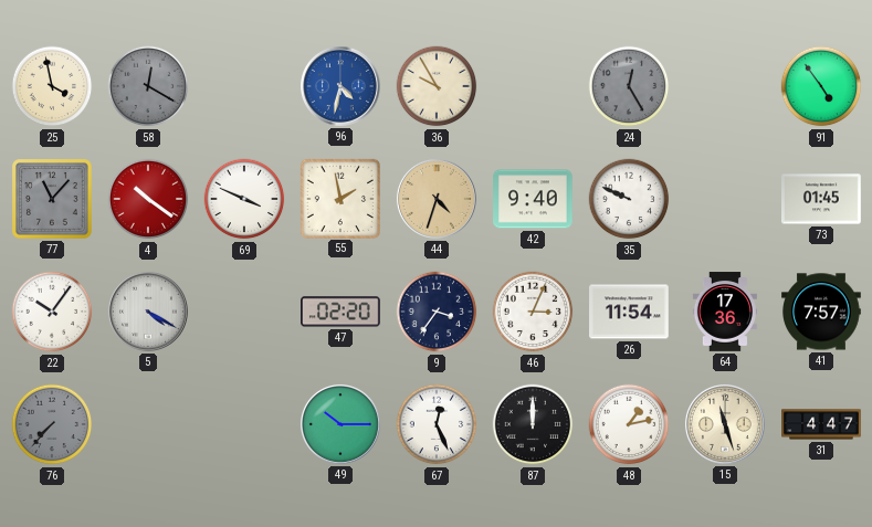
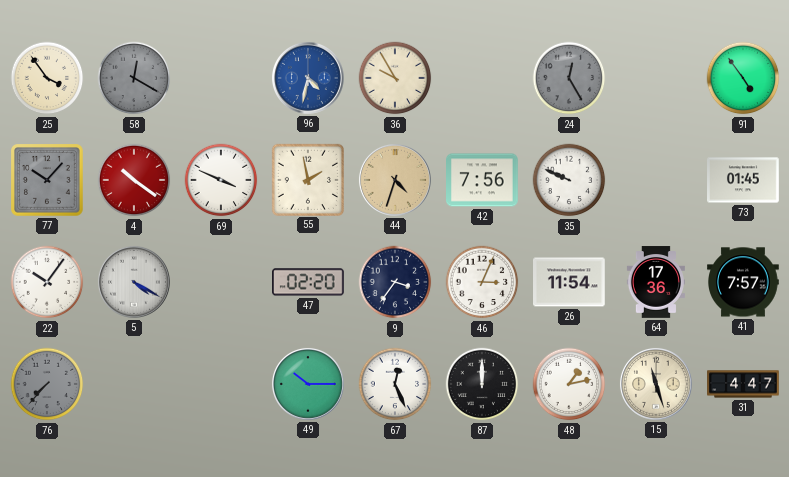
25: 3:58 -> 3:54 (47, 78)
77: 11:07 -> 10:07 (48, 181)
42: 9:40 -> 7:56 (483, 180)
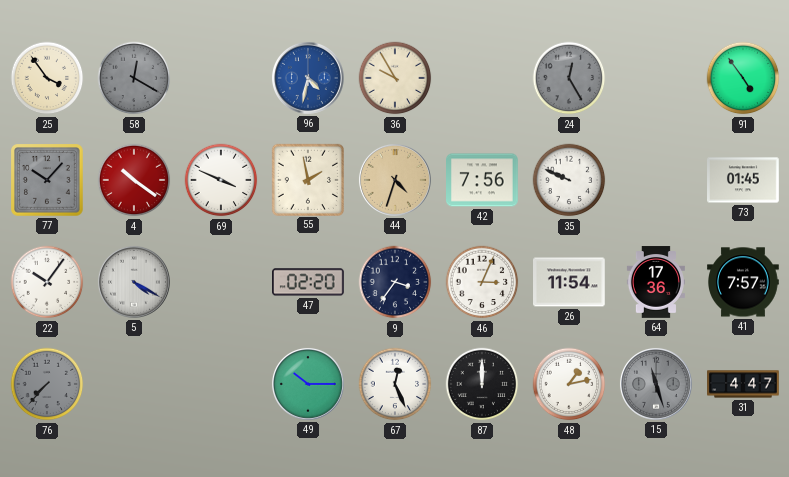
15 dial: cream -> grey (656, 384)
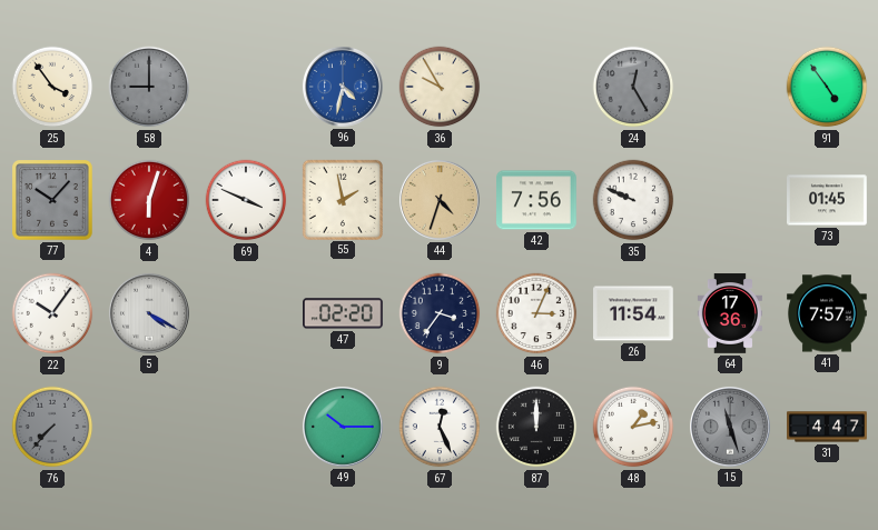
58: 12:20 -> 9:00 (149, 87)
4: 10:21 -> 6:03 (149, 200)
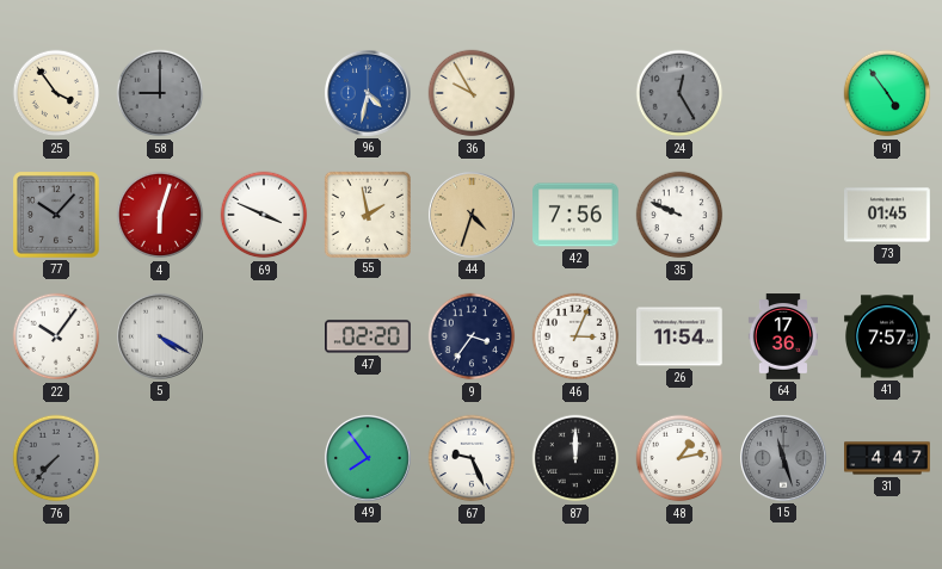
49: 10:15 -> 7:54 (368, 458)
67: 12:26 -> 9:26 (472, 458)
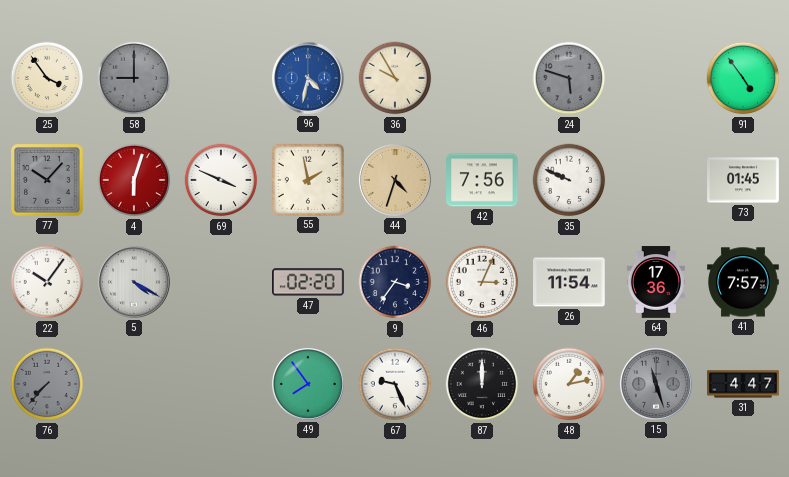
24: 12:25 -> 5:48 (569, 78)
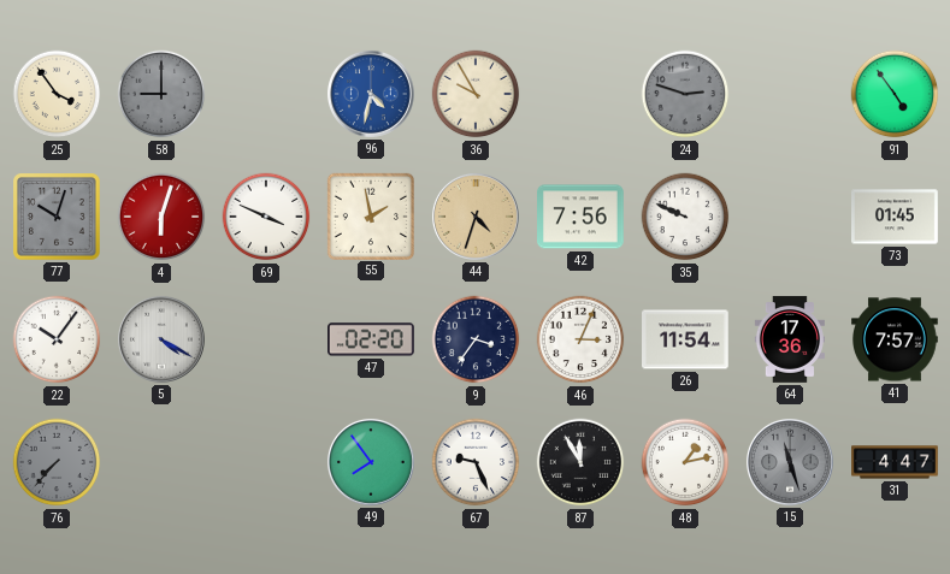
24: 5:48 -> 2:48 (685, 94)
77: 10:07 -> 10:03 (58, 218)
87: 12:00 -> 11:55 (580, 462)
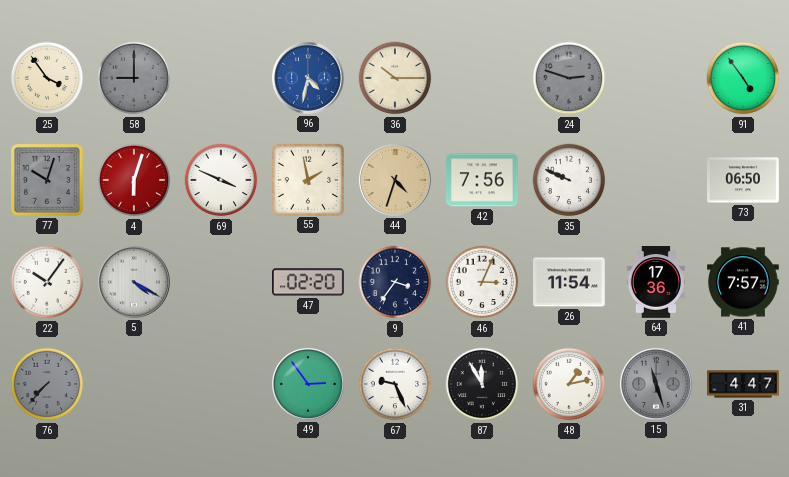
36: 9:55 -> 10:15 (395, 78)
73: 01:45 -> 06:50 (744, 180)
49: 7:54 -> 2:54 (308, 384)
